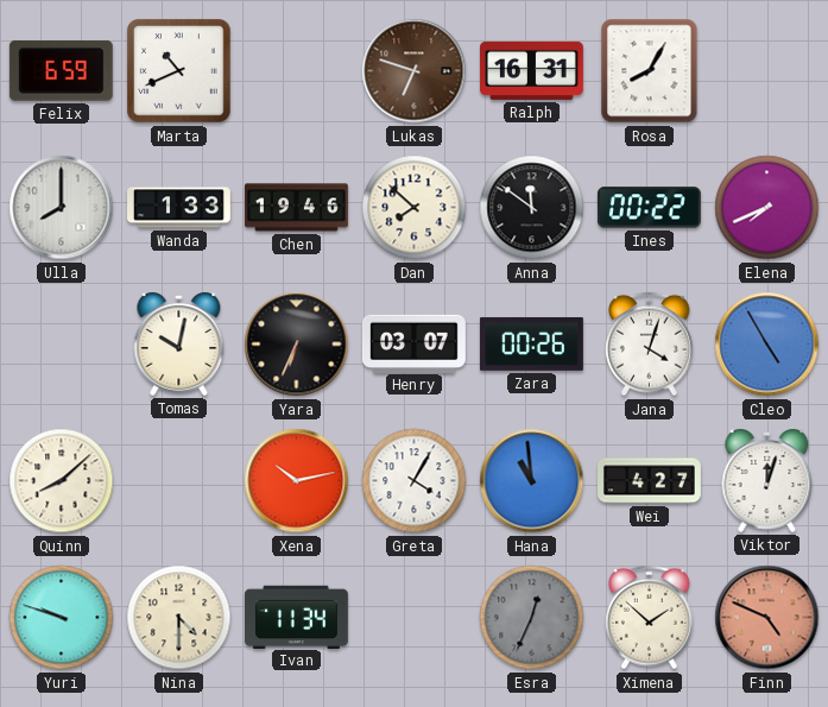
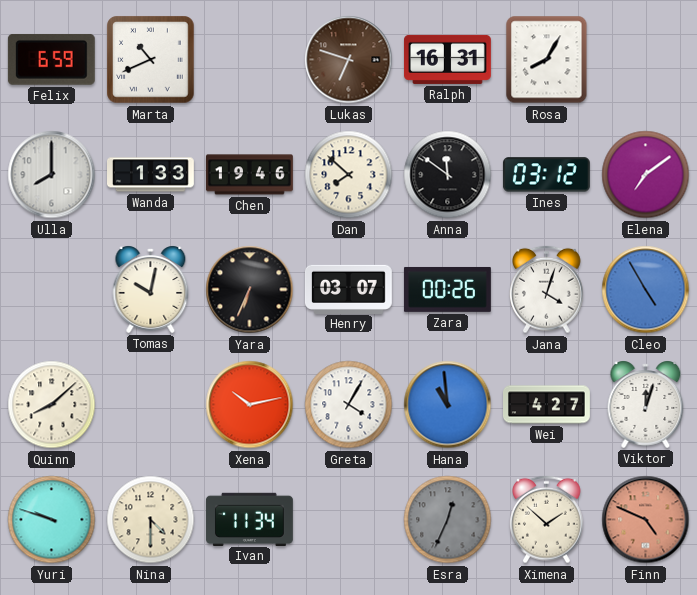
Ines: 00:22 -> 03:12 (546, 175)
Elena: 7:41 -> 7:09 (646, 175)
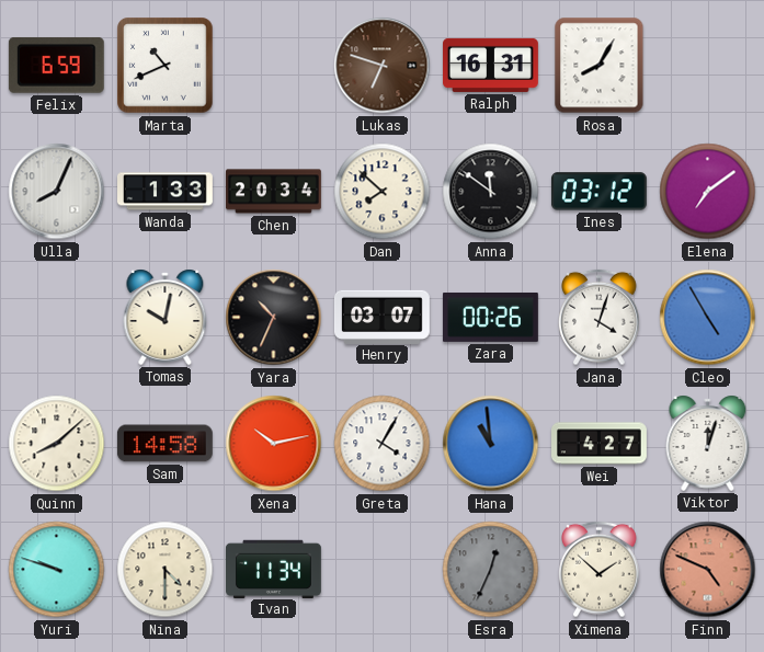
Ulla: 8:00 -> 8:04 (57, 192)
Chen: 19:46 -> 20:34 (274, 192)
Yara: 6:34 -> 10:34 (274, 318)
Sam: none -> 14:58 (164, 444)
